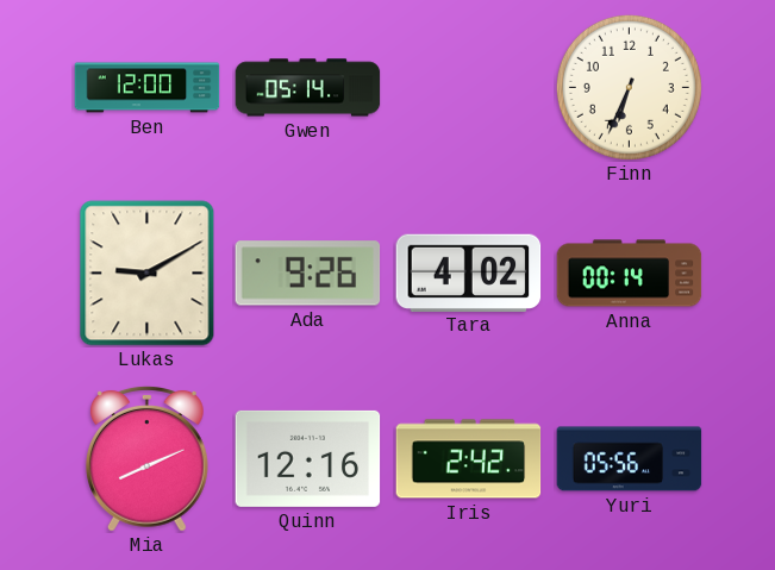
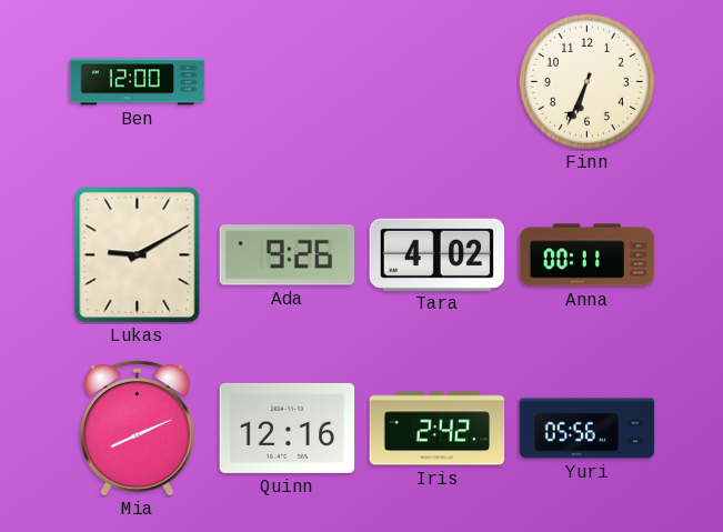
Gwen: 05:14 -> none (308, 88)
Anna: 00:14 -> 00:11 (588, 255)
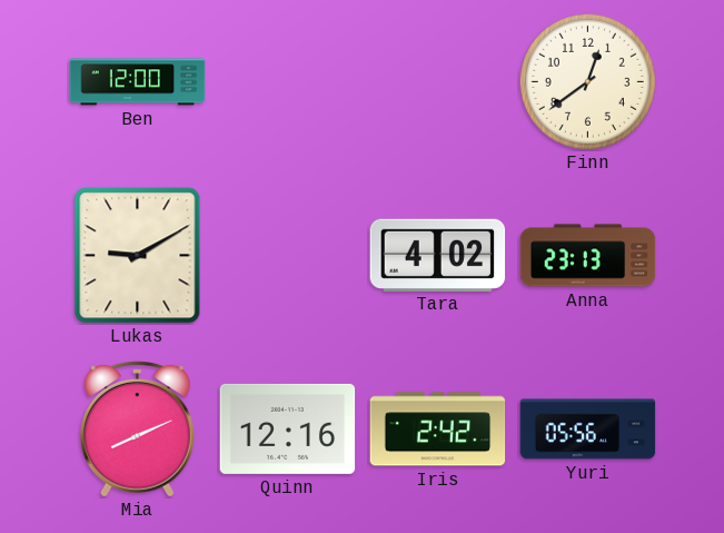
Finn: 6:34 -> 12:39 (587, 81)
Ada: 9:26 -> none (288, 255)
Anna: 00:11 -> 23:13 (588, 256)
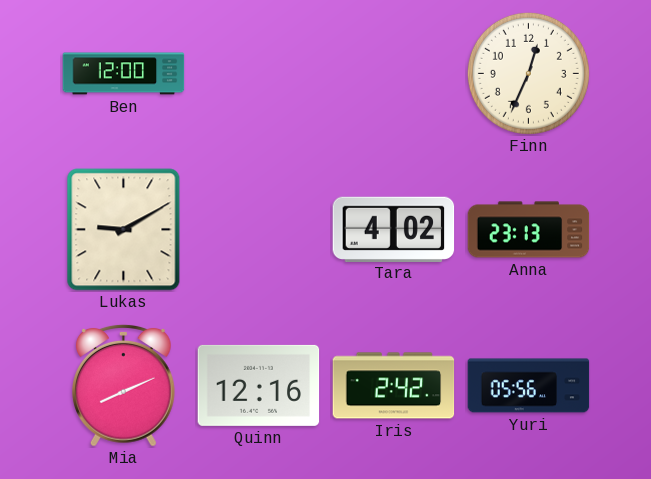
Finn: 12:39 -> 12:34 (528, 73)
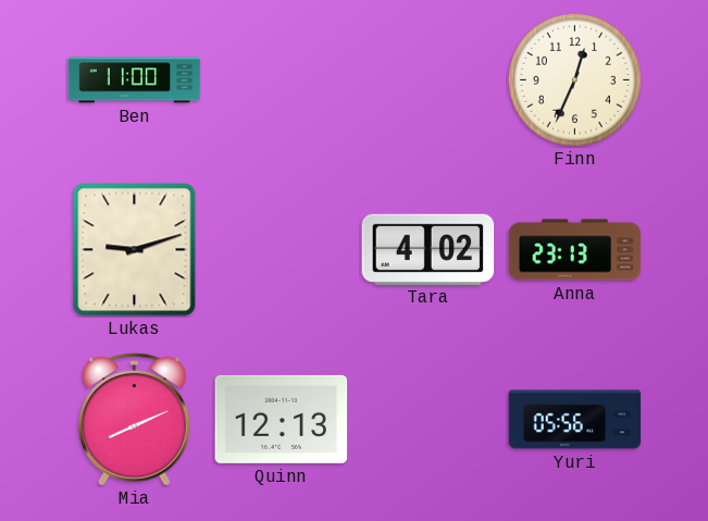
Ben: 12:00 -> 11:00 (135, 80)
Lukas: 9:10 -> 9:12 (135, 250)
Quinn: 12:16 -> 12:13 (282, 419)
Iris: 2:42 -> none (394, 386)
